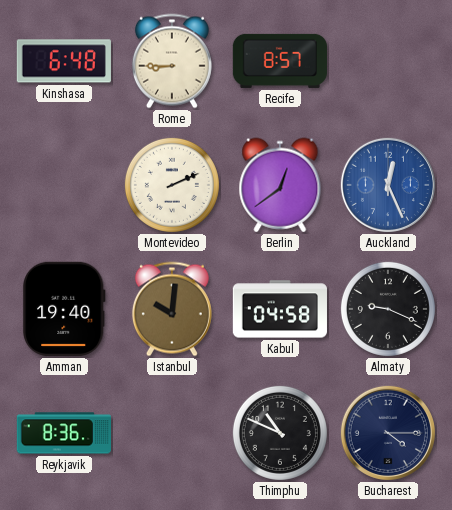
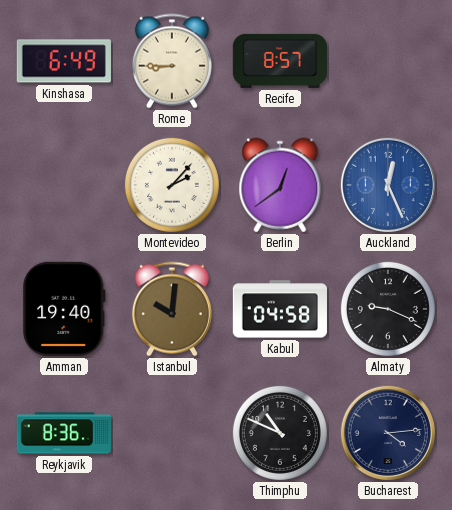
Kinshasa: 6:48 -> 6:49 (64, 61)
Montevideo: 2:11 -> 2:07 (172, 185)
Bucharest: 4:15 -> 4:14 (388, 433)
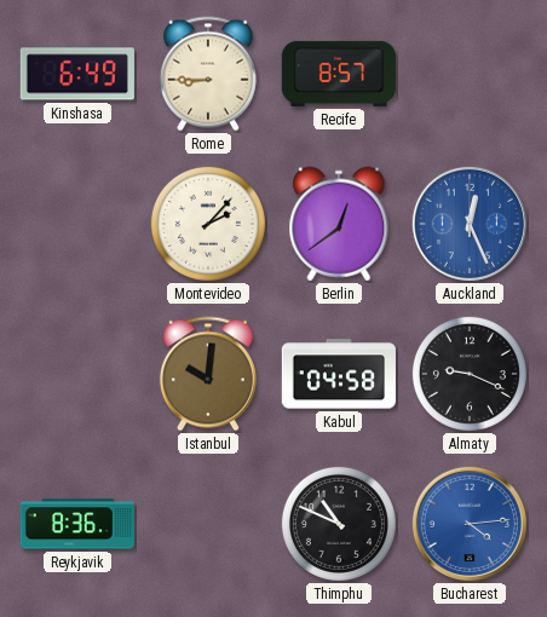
Amman: 19:40 -> none (64, 309)
Bucharest dial: navy -> blue (470, 524)
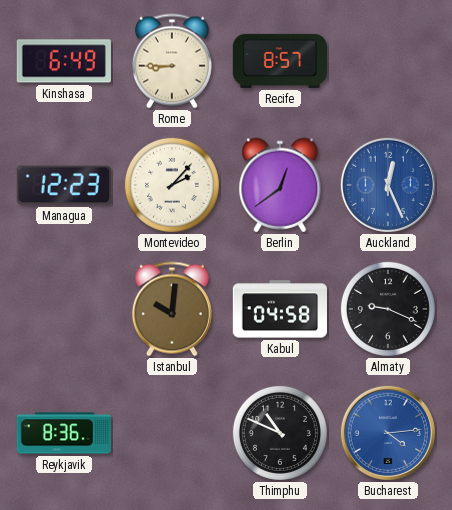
Managua: none -> 12:23 (64, 185)
